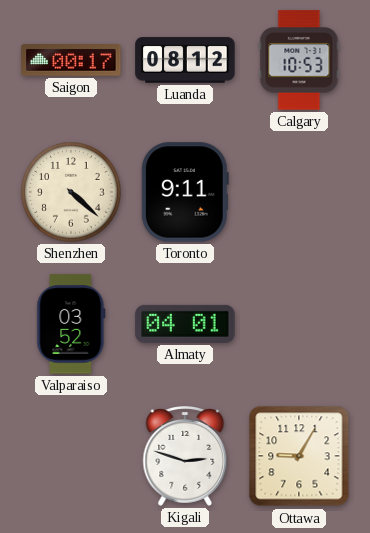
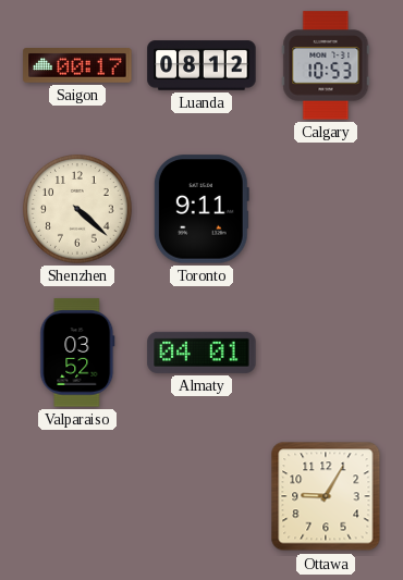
Kigali: 2:48 -> none (185, 457)
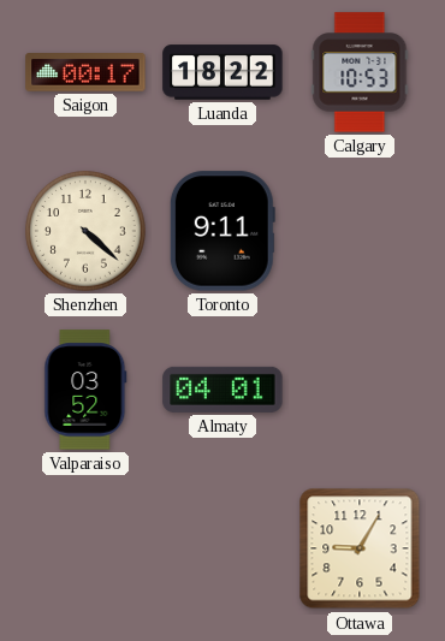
Luanda: 08:12 -> 18:22 (222, 72)
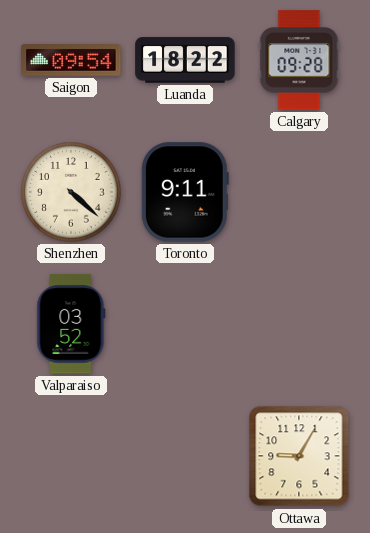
Saigon: 00:17 -> 09:54 (71, 60)
Calgary: 10:53 -> 09:28 (299, 60)
Almaty: 04:01 -> none (222, 390)
